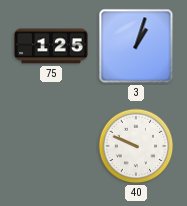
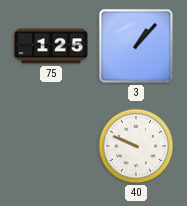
3: 1:03 -> 1:07 (136, 46)
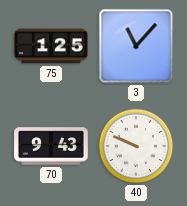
3: 1:07 -> 11:07 (136, 46)
70: none -> 9:43 (51, 146)
